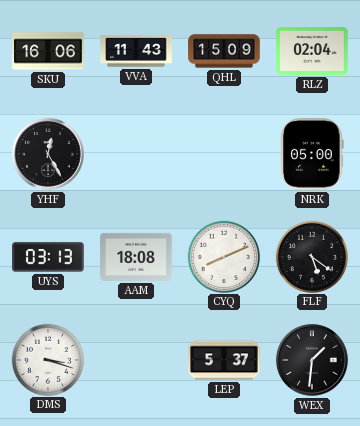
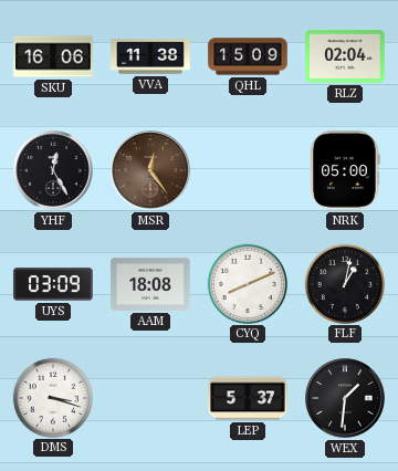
VVA: 11:43 -> 11:38 (150, 56)
MSR: none -> 12:24 (150, 170)
UYS: 03:13 -> 03:09 (53, 284)
FLF: 5:21 -> 1:02 (344, 283)
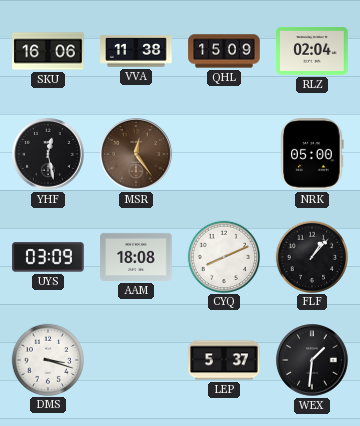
YHF: 12:25 -> 12:28 (48, 154)
FLF: 1:02 -> 1:07 (311, 256)
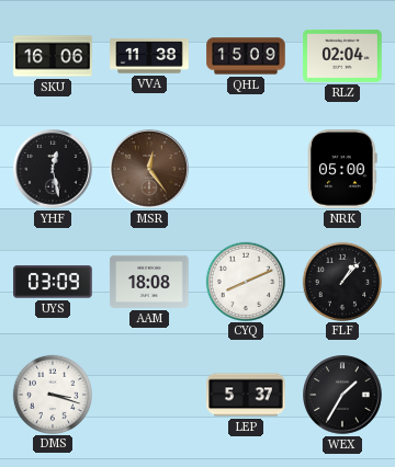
WEX: 1:31 -> 1:35 (342, 395)
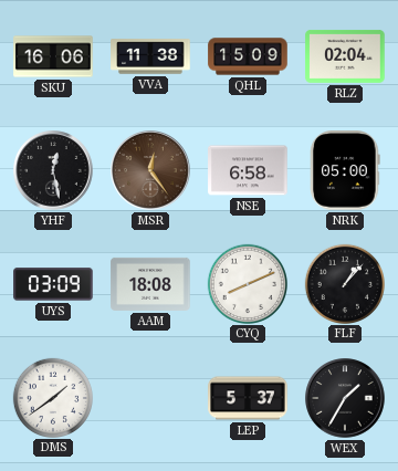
NSE: none -> 6:58 (248, 170)
DMS: 3:18 -> 1:39 (52, 397)
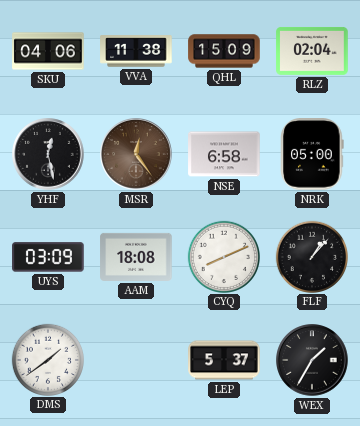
SKU: 16:06 -> 04:06 (48, 51)
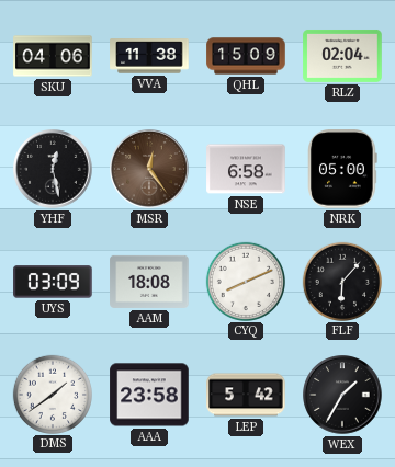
FLF: 1:07 -> 6:07 (341, 281)
AAA: none -> 23:58 (149, 395)
LEP: 5:37 -> 5:42 (246, 395)
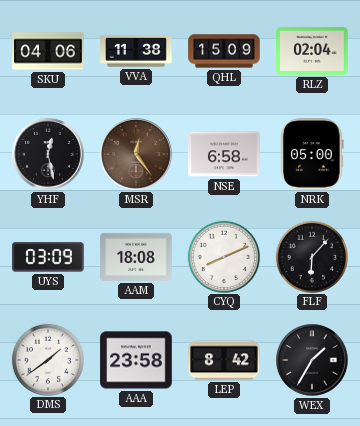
LEP: 5:42 -> 8:42 (224, 360)
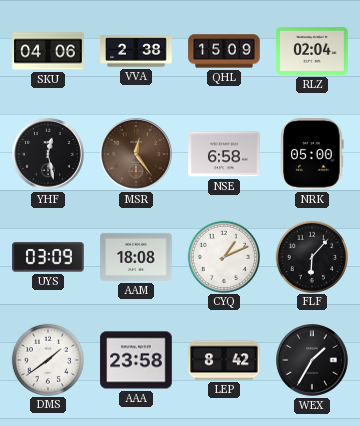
VVA: 11:38 -> 2:38 (136, 51)
CYQ: 8:11 -> 1:11 (223, 256)
